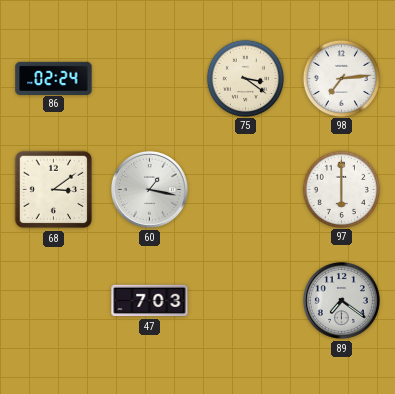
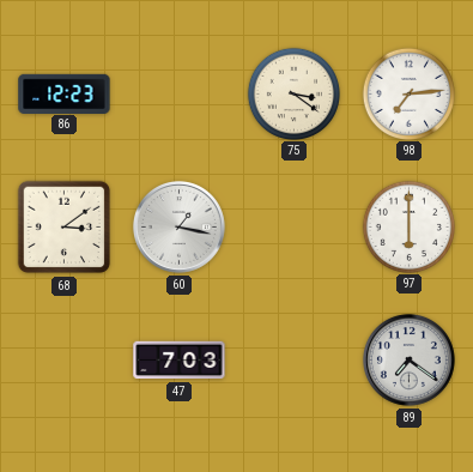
86: 02:24 -> 12:23 (65, 93)
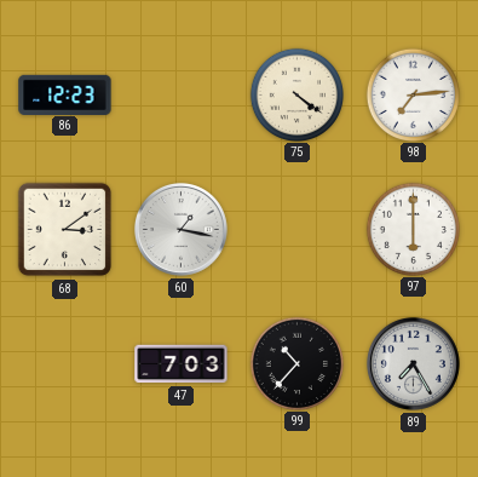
75: 3:21 -> 4:21 (296, 94)
99: none -> 10:37 (296, 363)
89: 7:21 -> 7:25 (413, 363)
